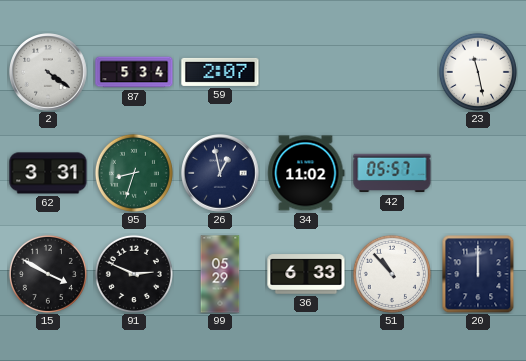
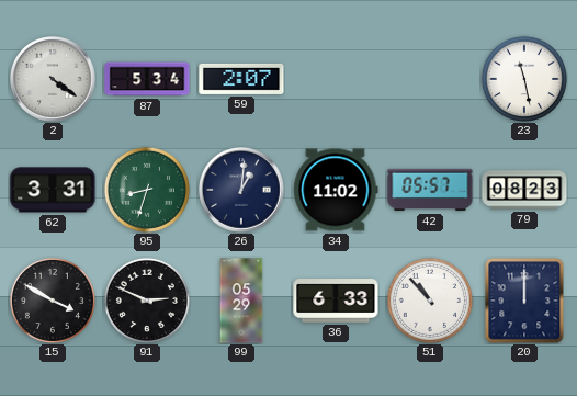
26: 12:58 -> 1:01 (241, 190)
79: none -> 08:23 (524, 190)
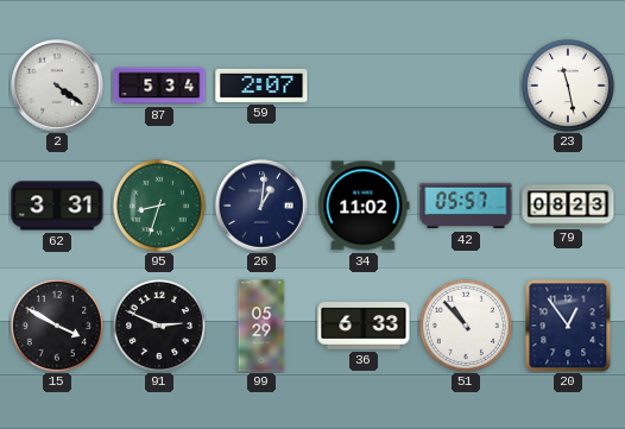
20: 12:00 -> 12:54 (568, 326)
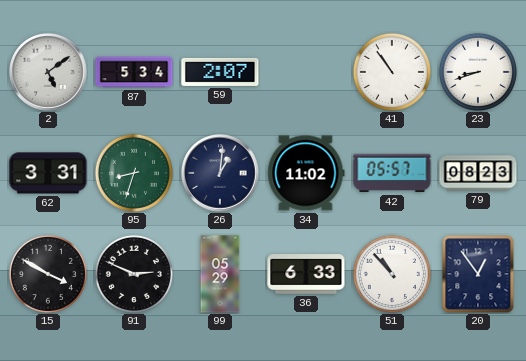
2: 4:21 -> 5:09 (48, 72)
41: none -> 10:54 (392, 72)
23: 11:28 -> 8:42 (478, 72)
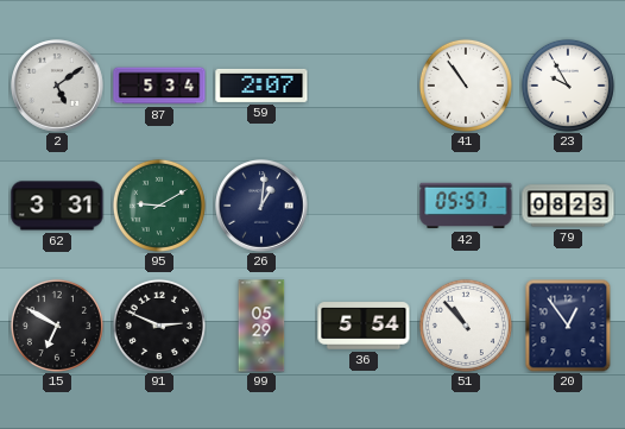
23: 8:42 -> 9:55 (568, 86)
95: 8:33 -> 9:10 (159, 206)
34: 11:02 -> none (306, 173)
15: 3:50 -> 6:50 (57, 326)
36: 6:33 -> 5:54 (364, 326)
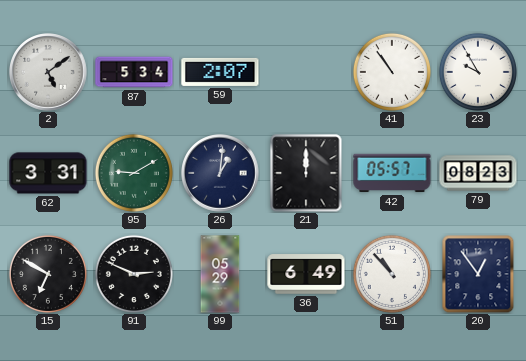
21: none -> 12:00 (306, 173)
36: 5:54 -> 6:49 (306, 274)
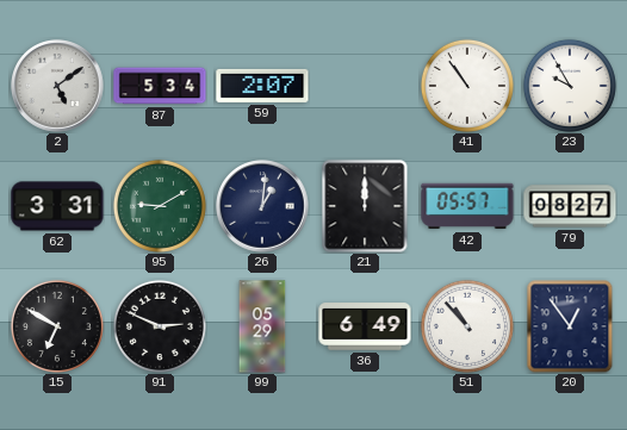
79: 08:23 -> 08:27 (570, 206)
